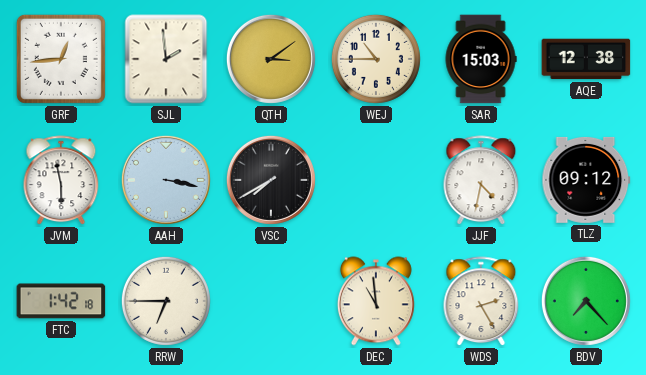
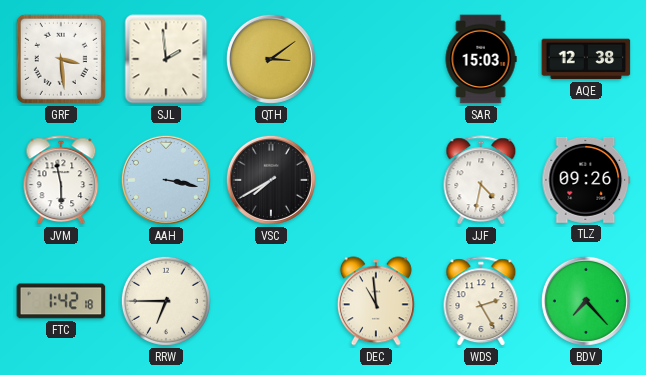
GRF: 12:44 -> 3:29 (61, 59)
WEJ: 10:45 -> none (376, 59)
TLZ: 09:12 -> 09:26 (586, 180)
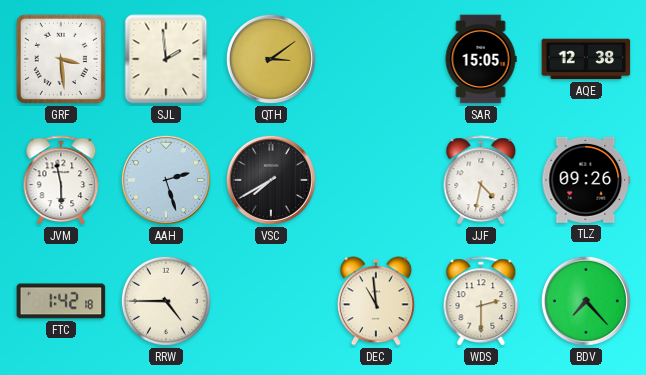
SAR: 15:03 -> 15:05 (481, 59)
AAH: 3:17 -> 2:27 (166, 180)
RRW: 6:45 -> 4:45 (166, 301)
WDS: 2:25 -> 2:30 (481, 302)
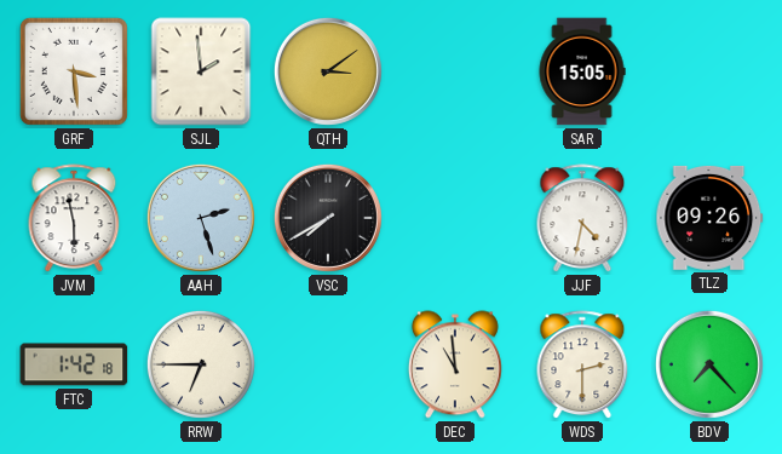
AQE: 12:38 -> none (586, 59)
RRW: 4:45 -> 6:45 (201, 364)
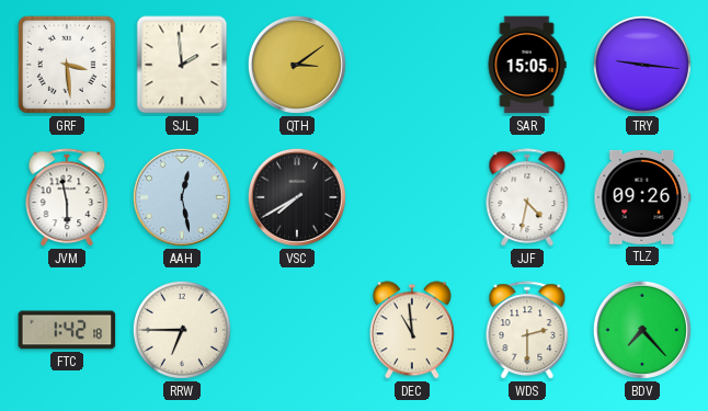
TRY: none -> 9:16 (642, 65)
AAH: 2:27 -> 12:28 (182, 197)
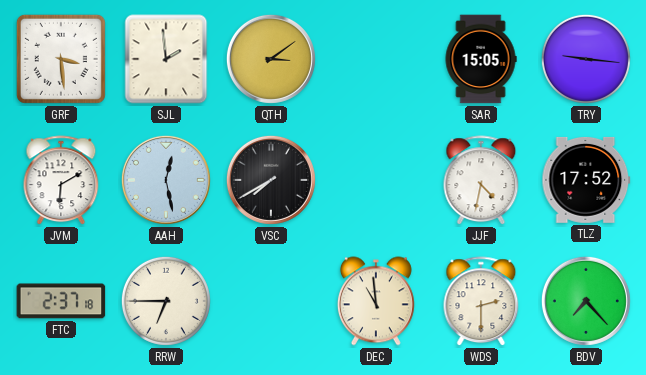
JVM: 5:58 -> 6:10 (61, 181)
TLZ: 09:26 -> 17:52 (586, 180)
FTC: 1:42 -> 2:37 (61, 301)
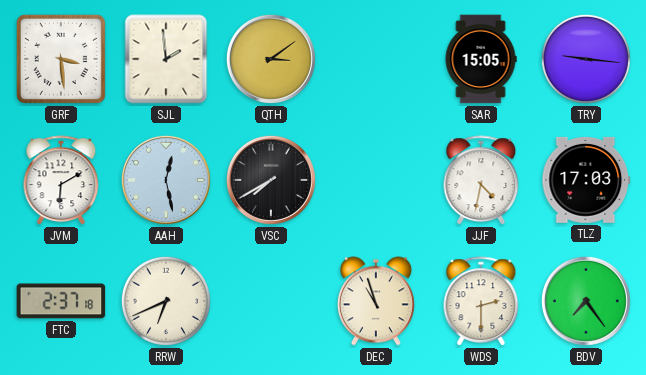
TLZ: 17:52 -> 17:03 (586, 180)
RRW: 6:45 -> 6:41 (166, 301)
DEC: 10:59 -> 10:57 (376, 301)
BDV: 7:23 -> 7:24 (586, 301)
